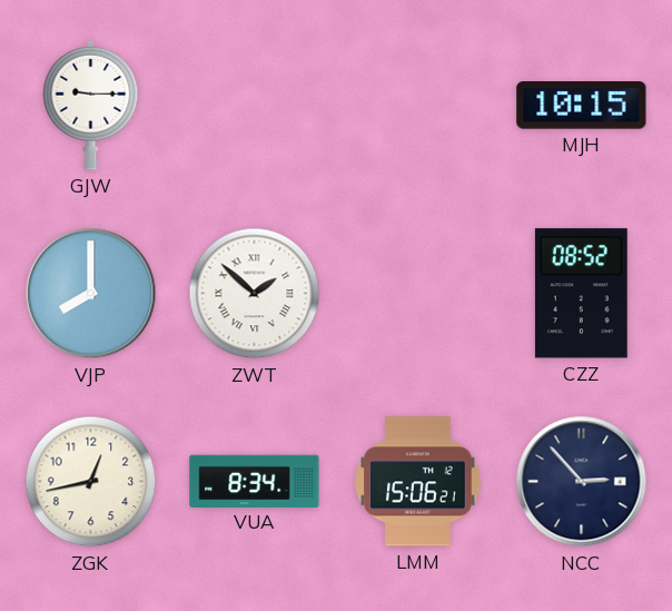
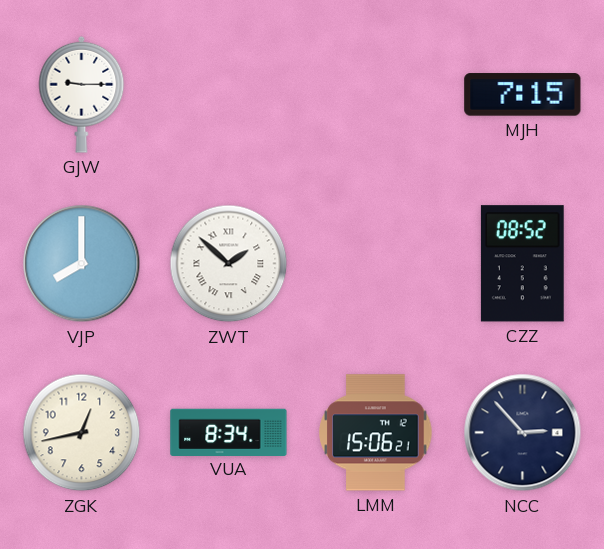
MJH: 10:15 -> 7:15 (523, 95)
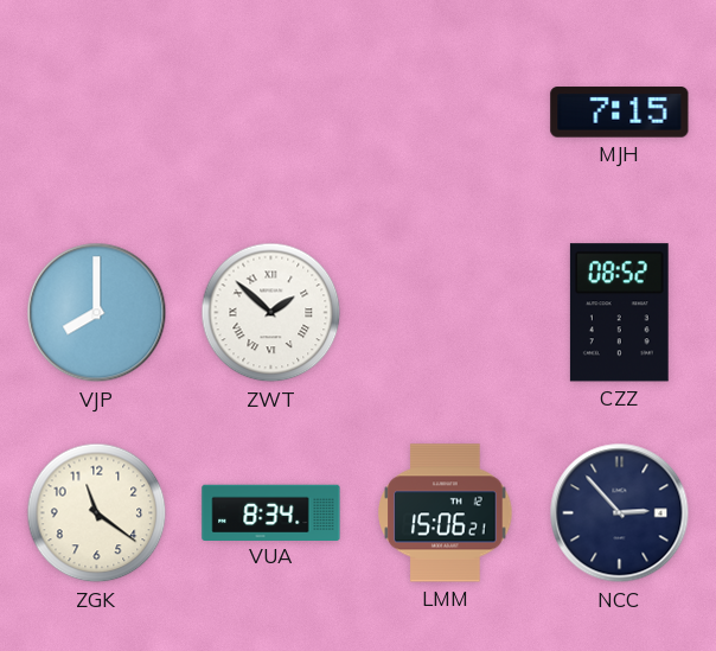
GJW: 9:15 -> none (82, 94)
ZGK: 12:43 -> 11:21 (97, 513)
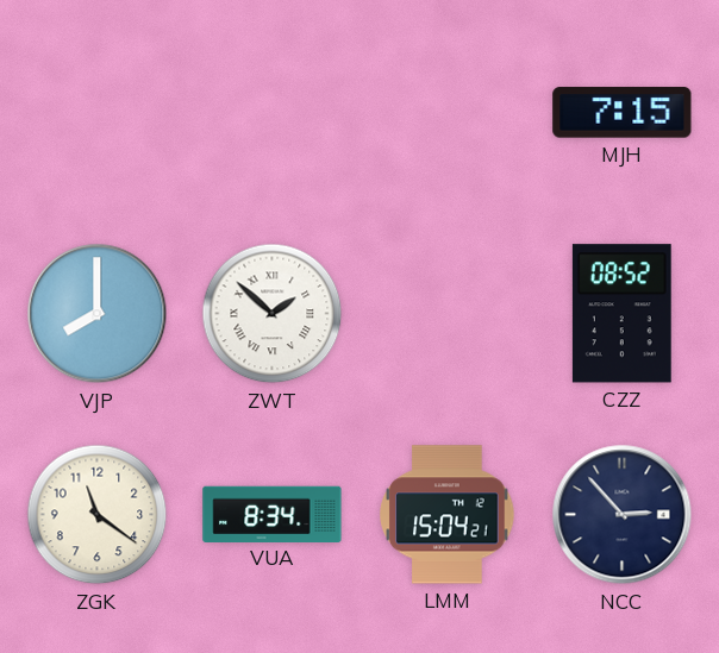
LMM: 15:06 -> 15:04 (448, 515)
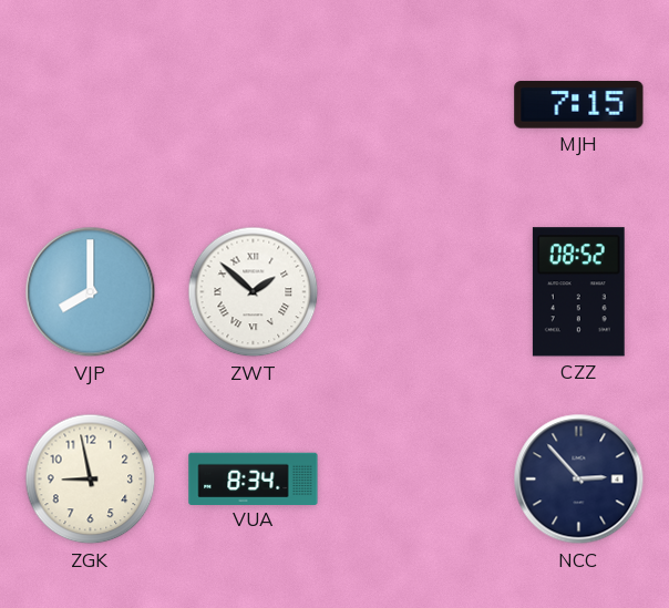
ZGK: 11:21 -> 8:58 (91, 480)
LMM: 15:04 -> none (448, 515)
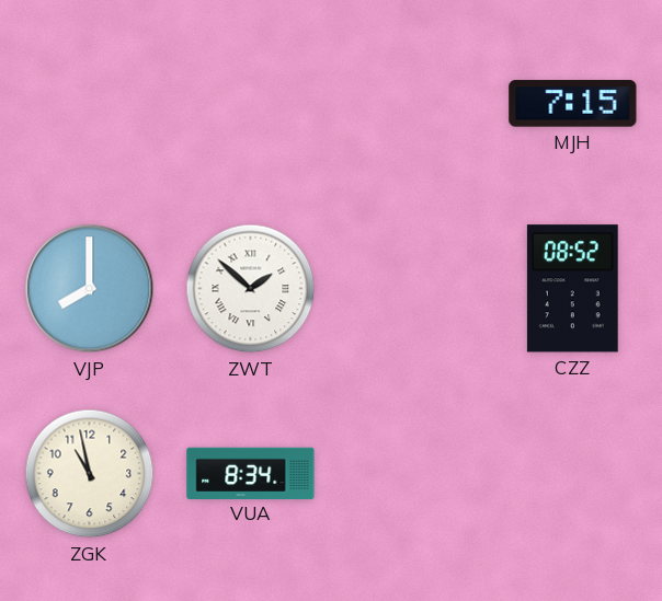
ZGK: 8:58 -> 10:58 (90, 474)
NCC: 2:53 -> none (579, 480)
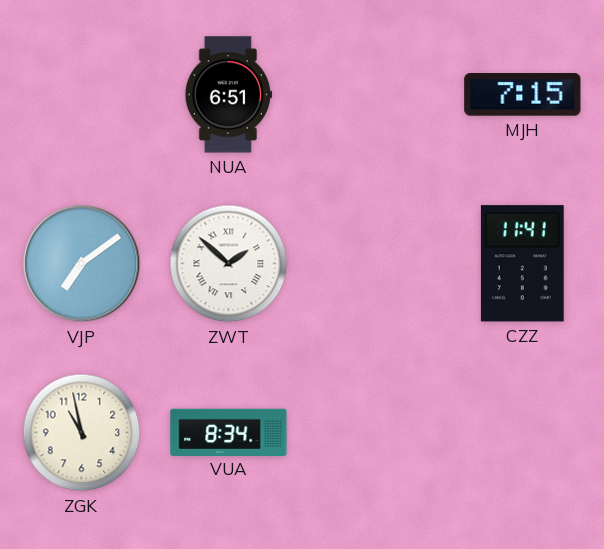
NUA: none -> 6:51 (228, 95)
VJP: 8:00 -> 7:09 (82, 264)
CZZ: 08:52 -> 11:41 (522, 264)
